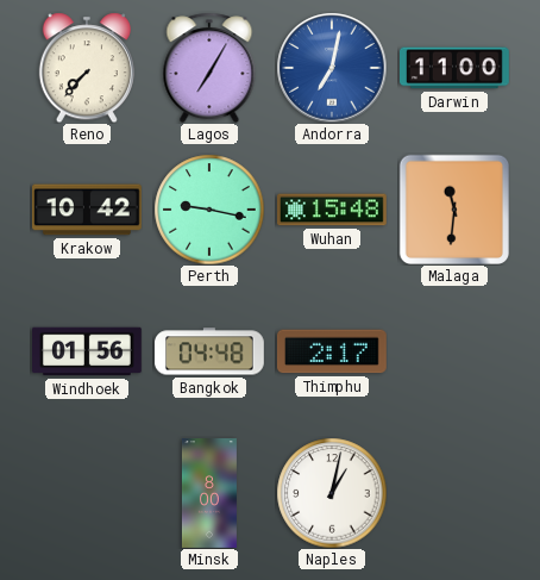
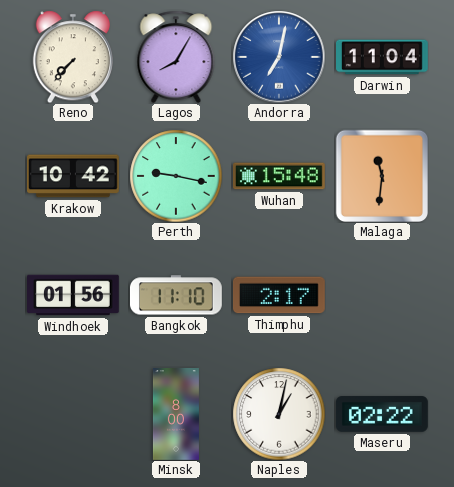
Lagos: 7:05 -> 8:05 (176, 57)
Darwin: 11:00 -> 11:04 (383, 57)
Bangkok: 04:48 -> 11:10 (176, 295)
Maseru: none -> 02:22 (383, 414)
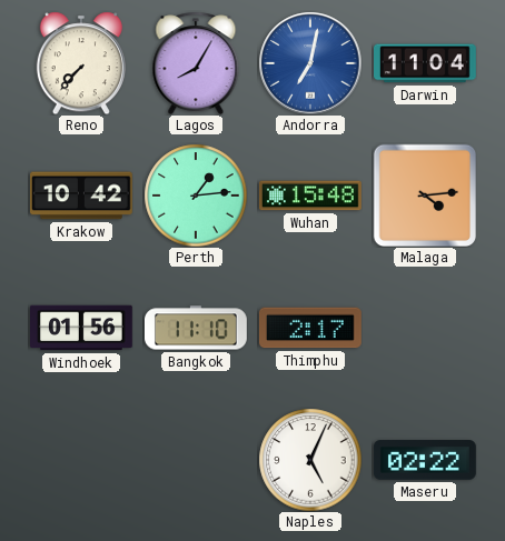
Perth: 9:17 -> 1:14 (196, 196)
Malaga: 11:31 -> 4:14 (425, 196)
Minsk: 8:00 -> none (176, 415)
Naples: 1:02 -> 5:04 (310, 460)
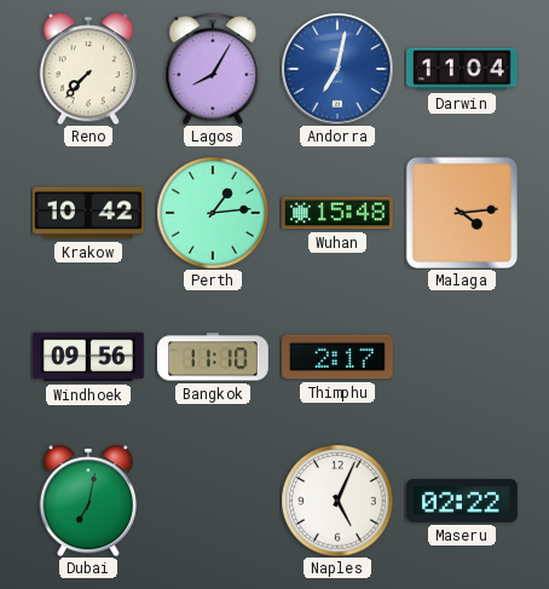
Windhoek: 01:56 -> 09:56 (89, 357)
Dubai: none -> 7:02 (88, 501)
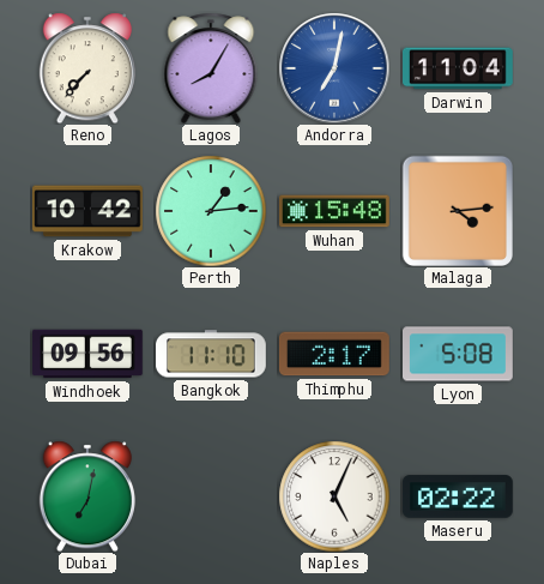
Lyon: none -> 5:08 (459, 354)
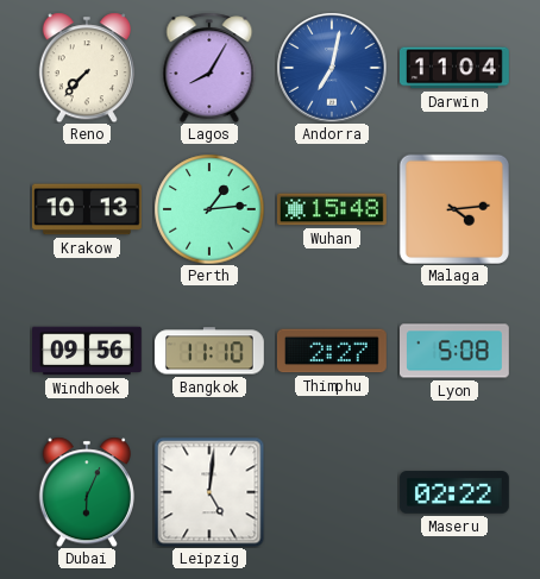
Krakow: 10:42 -> 10:13 (88, 209)
Thimphu: 2:17 -> 2:27 (332, 351)
Dubai: 7:02 -> 6:04 (87, 492)
Leipzig: none -> 5:01 (209, 492)
Naples: 5:04 -> none (334, 496)
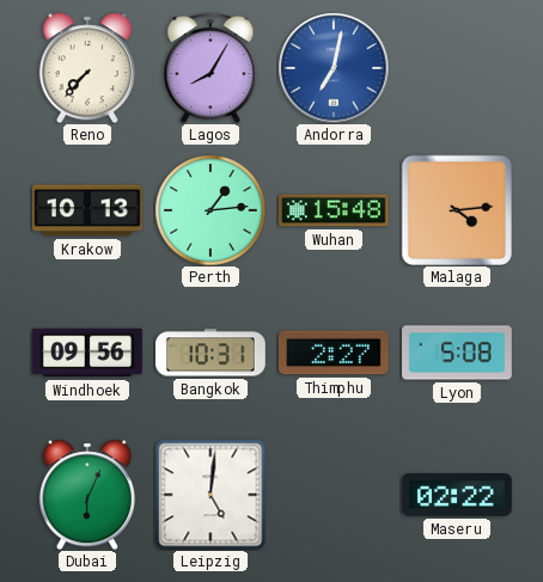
Darwin: 11:04 -> none (456, 68)
Bangkok: 11:10 -> 10:31 (211, 353)
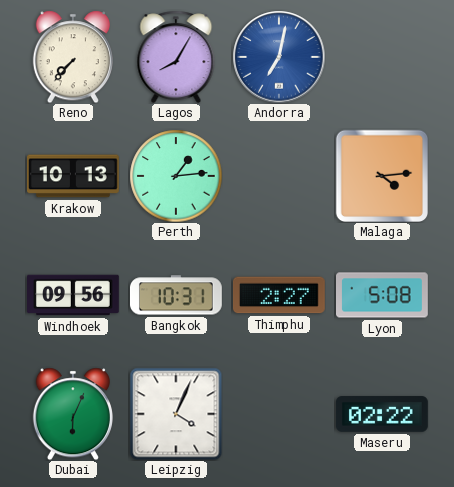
Wuhan: 15:48 -> none (335, 210)
Leipzig: 5:01 -> 4:04 (176, 414)
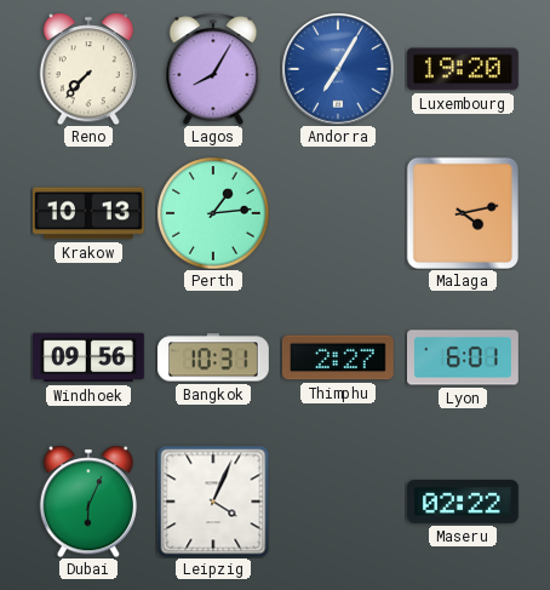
Andorra: 7:02 -> 7:05 (338, 69)
Luxembourg: none -> 19:20 (463, 69)
Malaga: 4:14 -> 4:13 (463, 213)
Lyon: 5:08 -> 6:01 (464, 357)
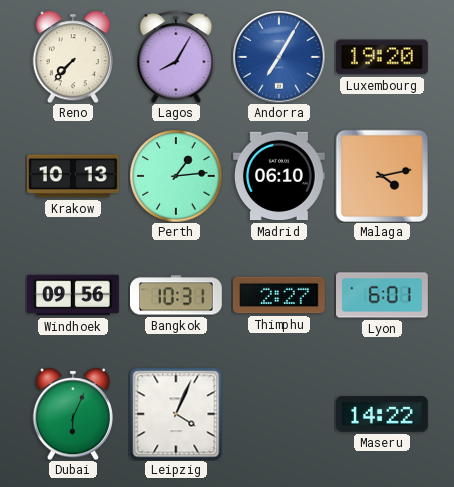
Madrid: none -> 06:10 (279, 176)
Maseru: 02:22 -> 14:22 (383, 414)
